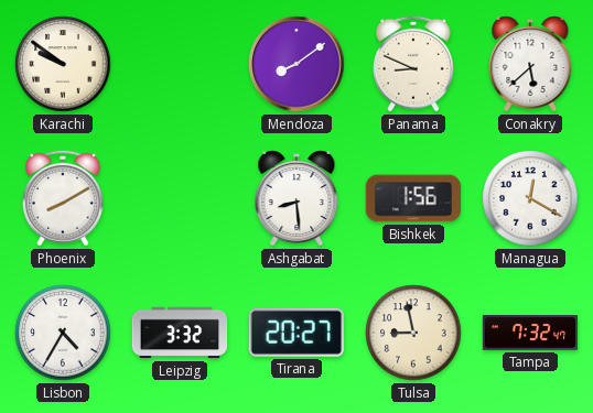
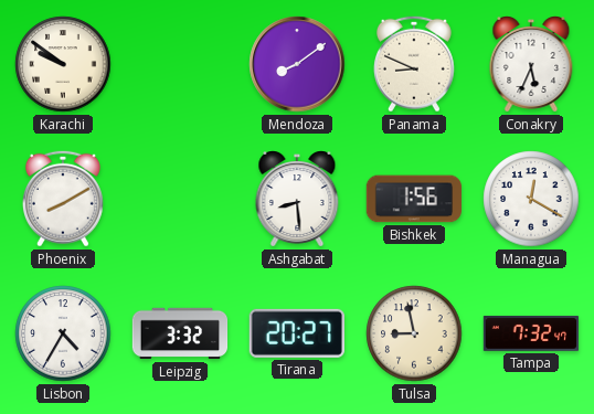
Conakry: 5:38 -> 5:34 (531, 65)
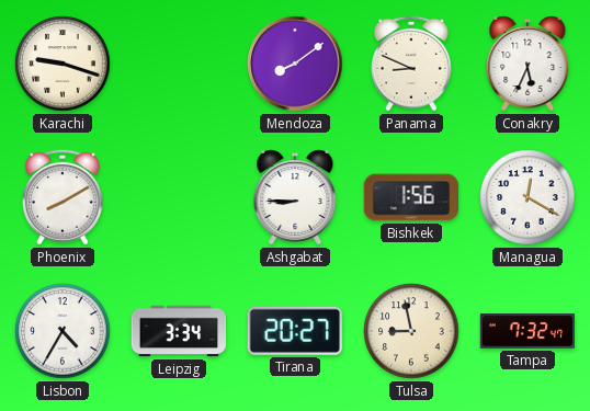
Karachi: 9:51 -> 9:18 (63, 64)
Ashgabat: 8:29 -> 8:45 (295, 198)
Leipzig: 3:32 -> 3:34 (179, 331)
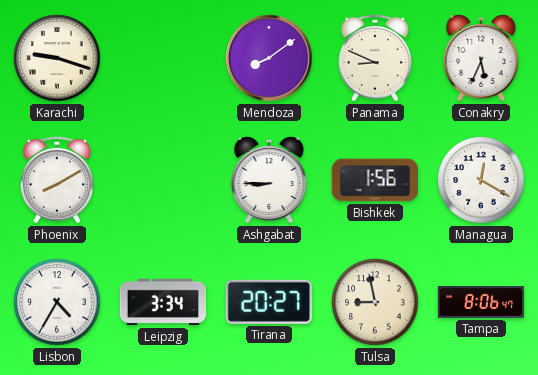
Tampa: 7:32 -> 8:06 (481, 302)
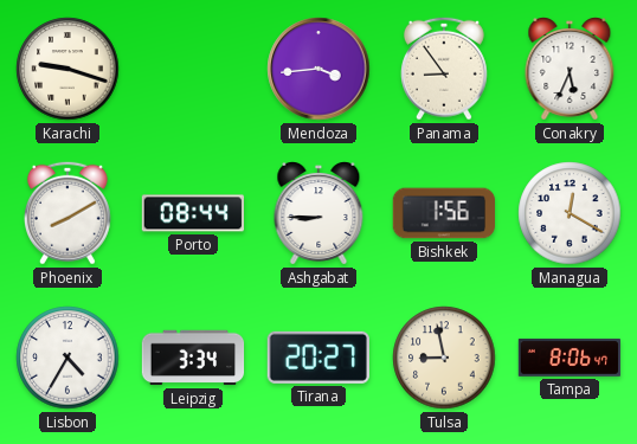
Mendoza: 8:09 -> 3:44 (318, 69)
Panama: 8:49 -> 8:54 (444, 69)
Porto: none -> 08:44 (192, 213)
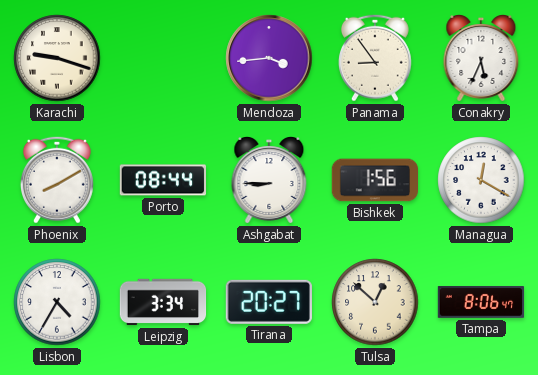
Tulsa: 8:58 -> 12:52 (375, 302)
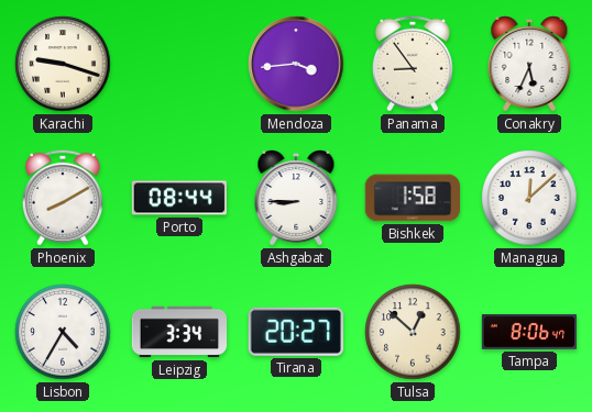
Bishkek: 1:56 -> 1:58 (412, 198)
Managua: 12:20 -> 12:08 (529, 198)
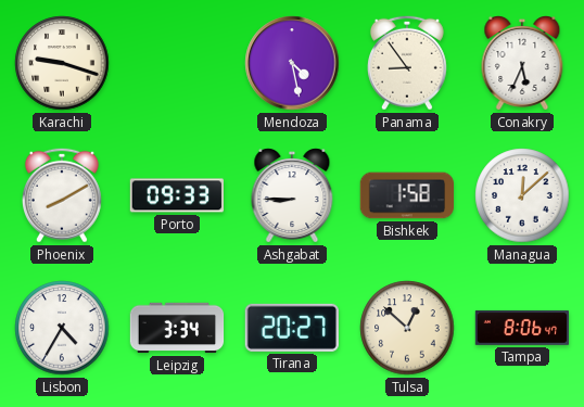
Mendoza: 3:44 -> 4:28 (292, 63)
Porto: 08:44 -> 09:33 (176, 195)
